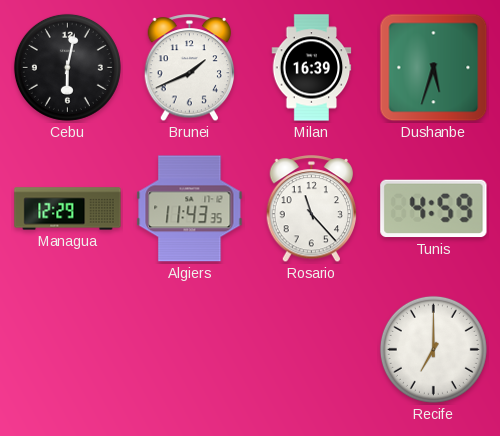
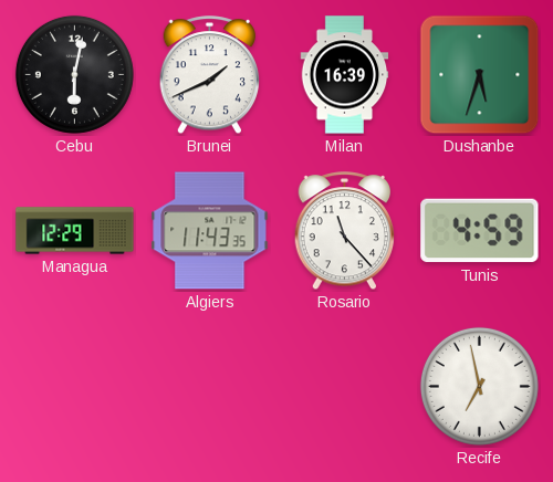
Recife: 7:00 -> 6:58 (479, 386)
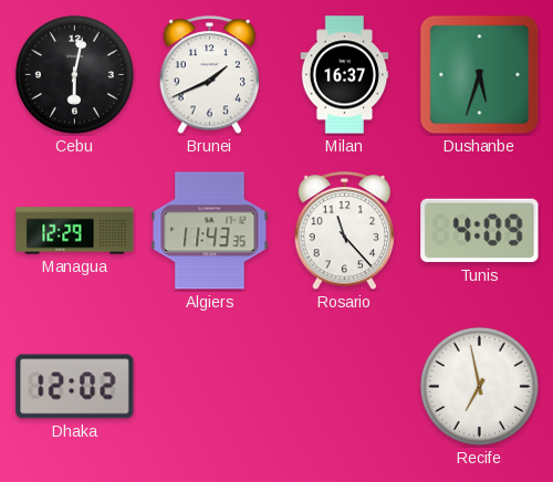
Milan: 16:39 -> 16:37 (345, 75)
Tunis: 4:59 -> 4:09 (480, 231)
Dhaka: none -> 12:02 (75, 387)
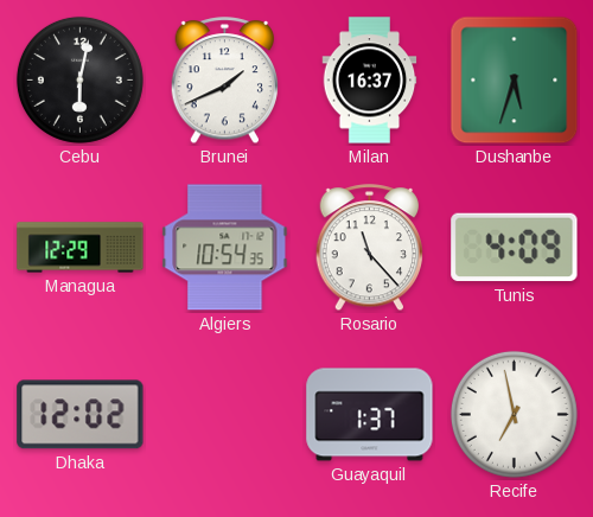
Algiers: 11:43 -> 10:54 (225, 248)
Guayaquil: none -> 1:37 (370, 415)
